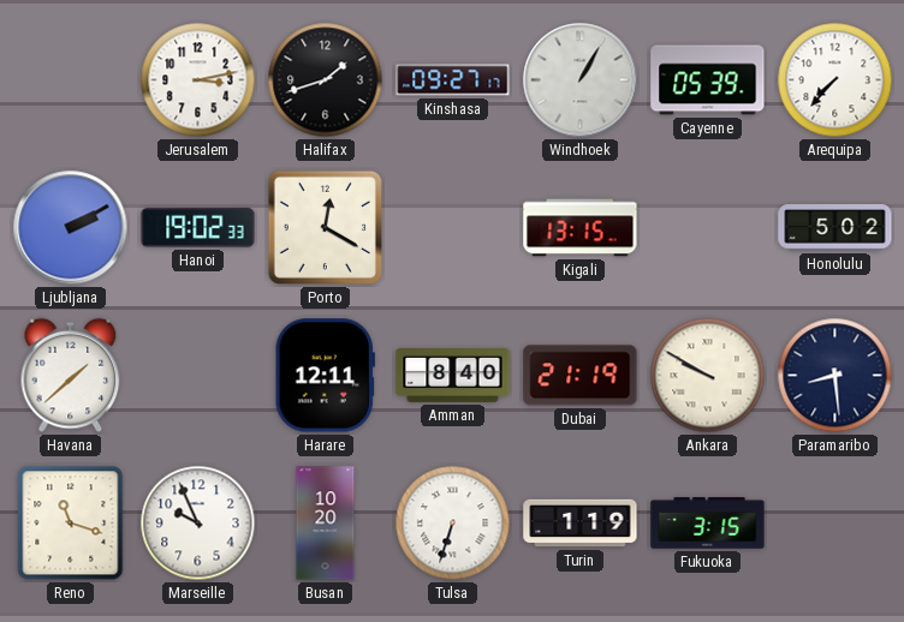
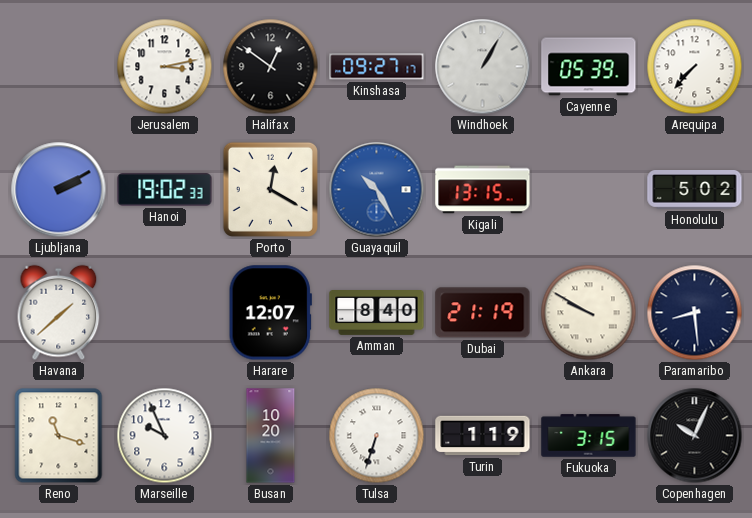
Halifax: 1:42 -> 12:51 (271, 67)
Guayaquil: none -> 10:25 (377, 190)
Harare: 12:11 -> 12:07 (270, 313)
Copenhagen: none -> 10:04 (695, 436)
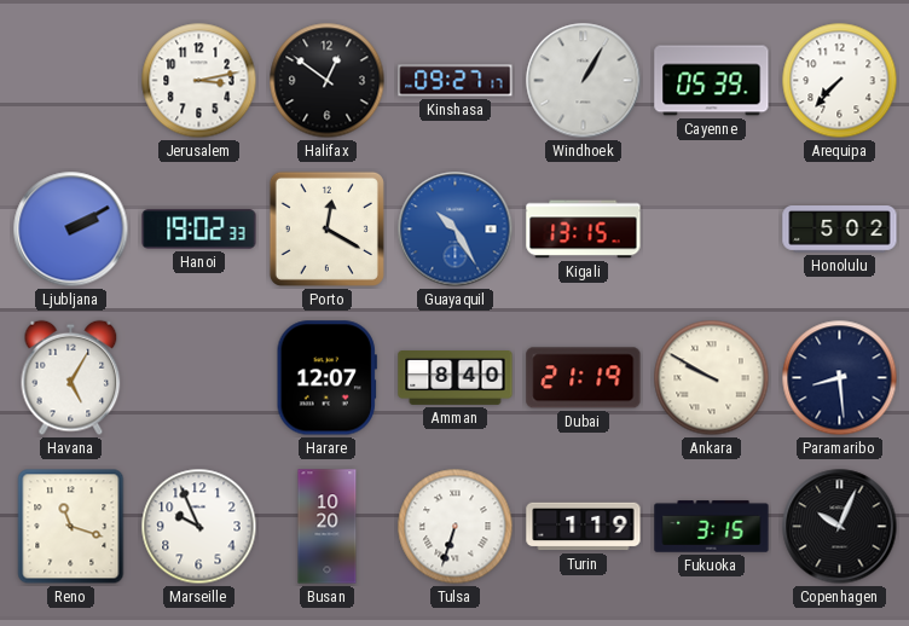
Havana: 1:38 -> 5:05 (71, 378)
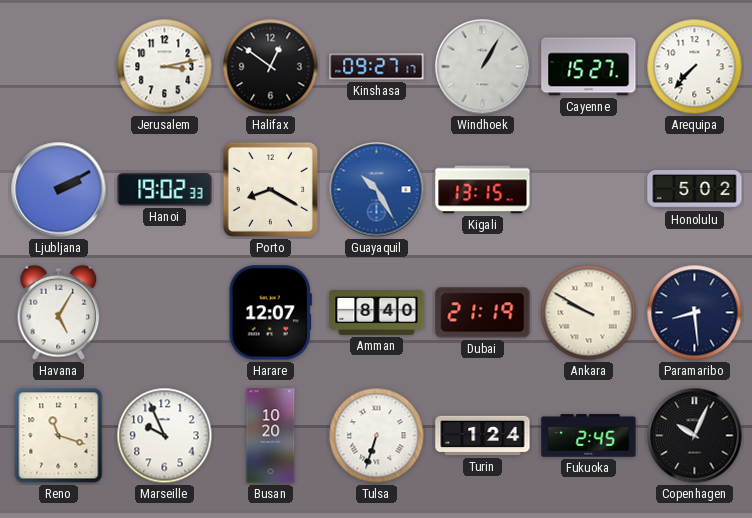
Cayenne: 05:39 -> 15:27 (589, 67)
Porto: 12:20 -> 8:20 (270, 189)
Turin: 1:19 -> 1:24 (483, 436)
Fukuoka: 3:15 -> 2:45 (589, 436)
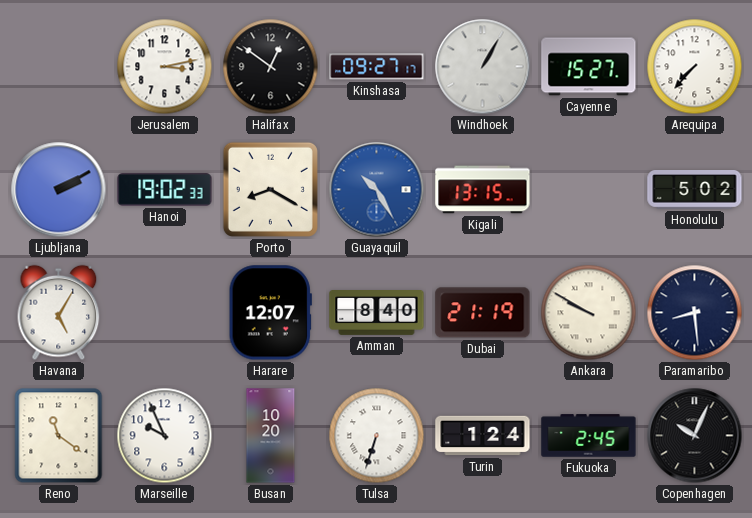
Reno: 11:18 -> 11:21 (59, 436)
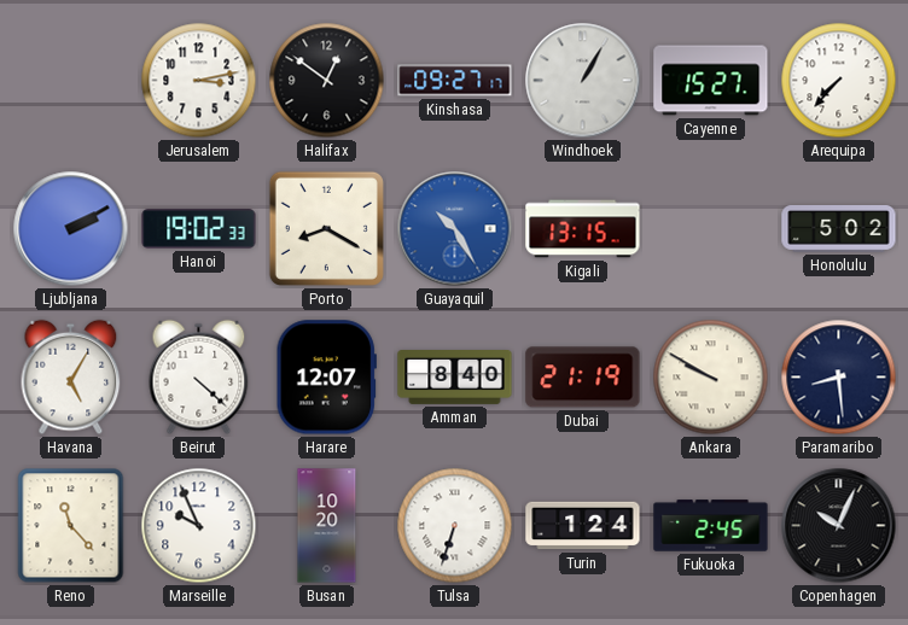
Beirut: none -> 4:22 (199, 378)
Reno: 11:21 -> 11:23 (71, 526)
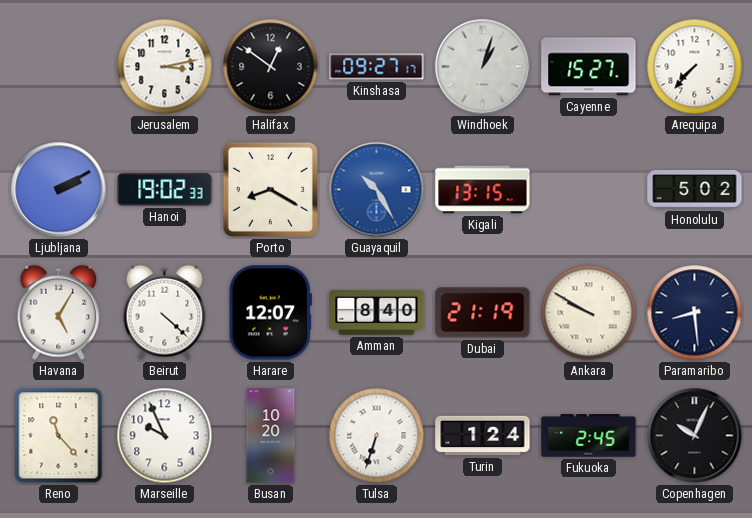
Windhoek: 1:05 -> 1:03 (483, 67)
